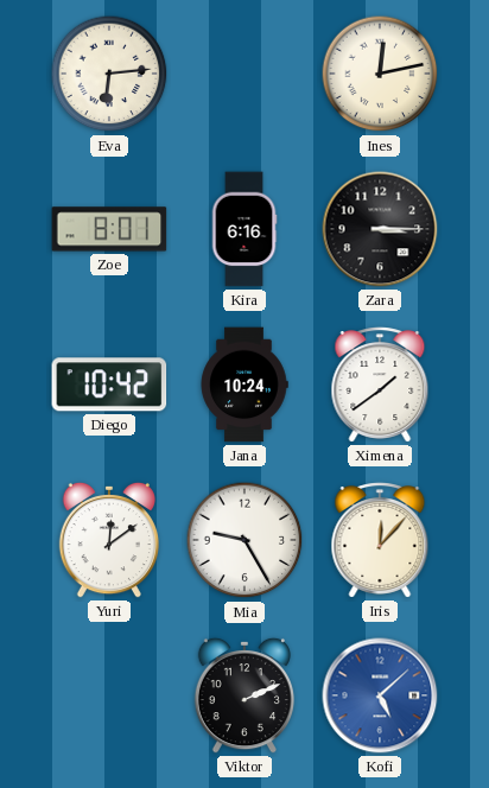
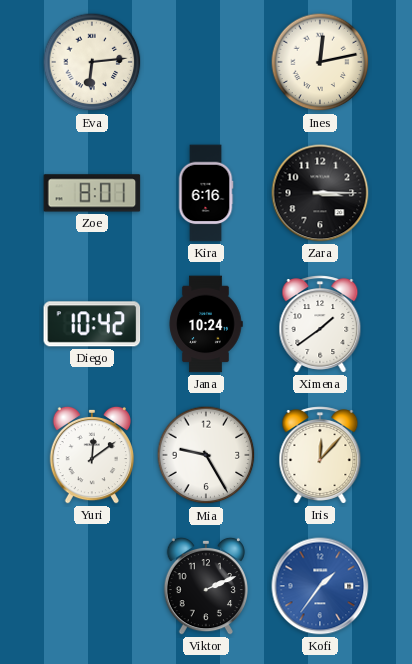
Kofi: 5:08 -> 1:36 (320, 586)
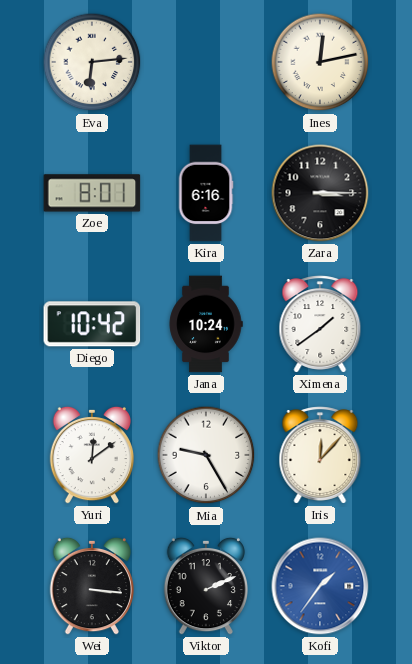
Wei: none -> 3:16 (91, 586)
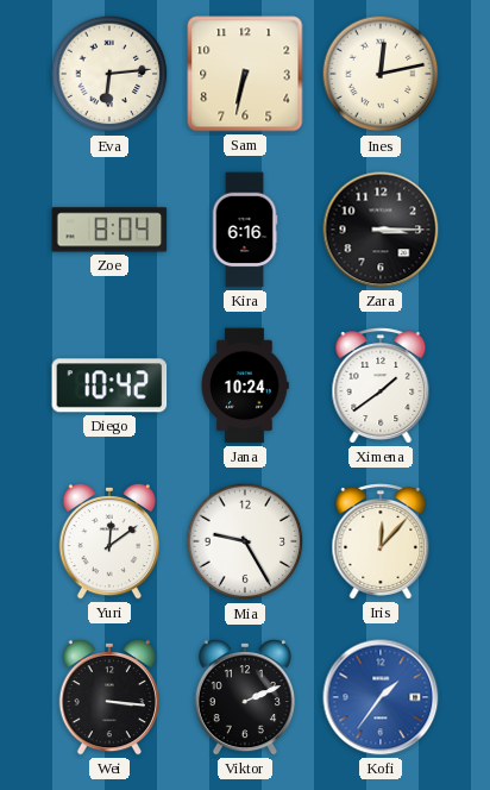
Sam: none -> 6:32 (245, 74)
Zoe: 8:01 -> 8:04 (109, 230)
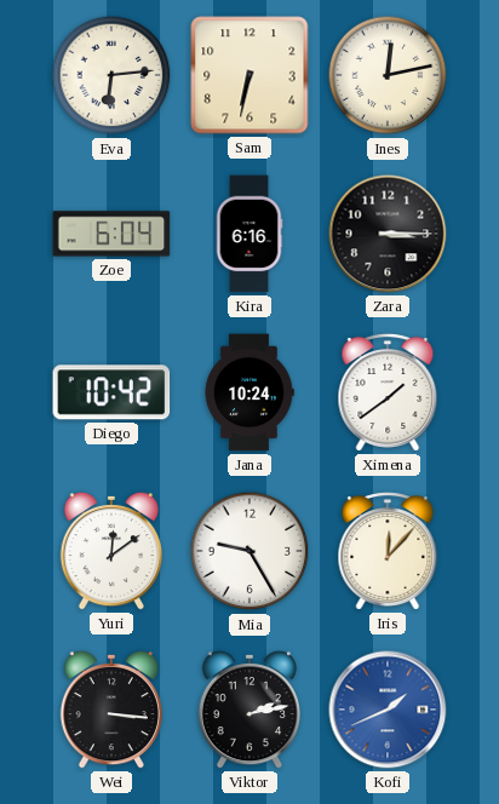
Zoe: 8:04 -> 6:04 (111, 234)
Viktor: 2:11 -> 2:13 (248, 710)
Kofi: 1:36 -> 1:41 (388, 710)
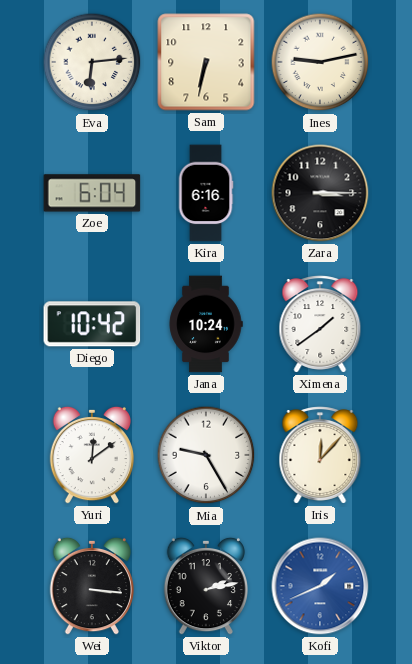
Ines: 12:13 -> 9:13 (320, 62)
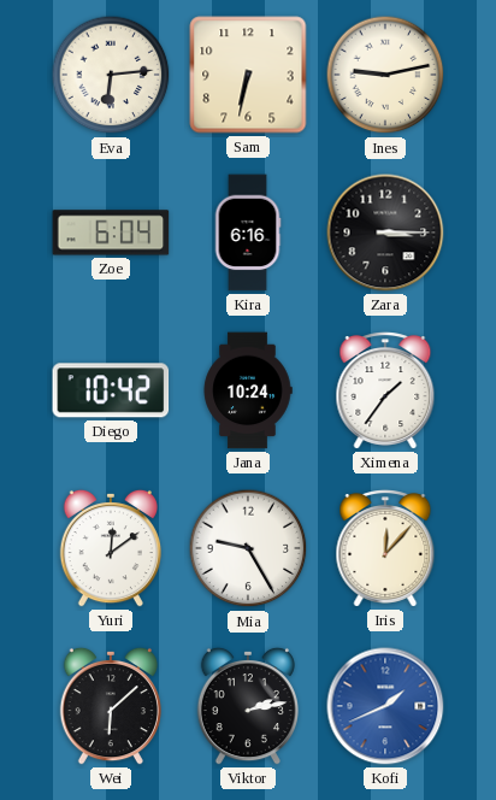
Ximena: 1:39 -> 1:36 (385, 390)
Wei: 3:16 -> 6:08 (110, 706)
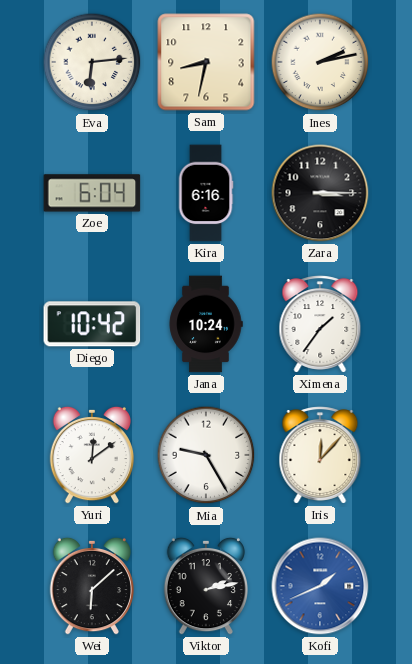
Sam: 6:32 -> 8:32 (206, 62)
Ines: 9:13 -> 2:13 (320, 62)
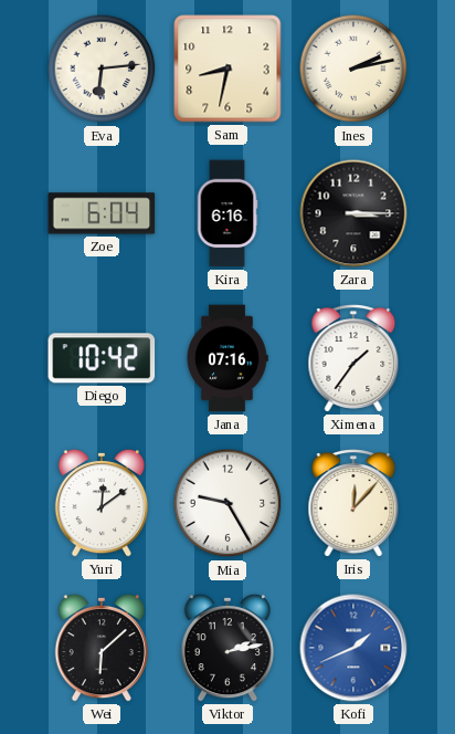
Jana: 10:24 -> 07:16 (227, 358)
